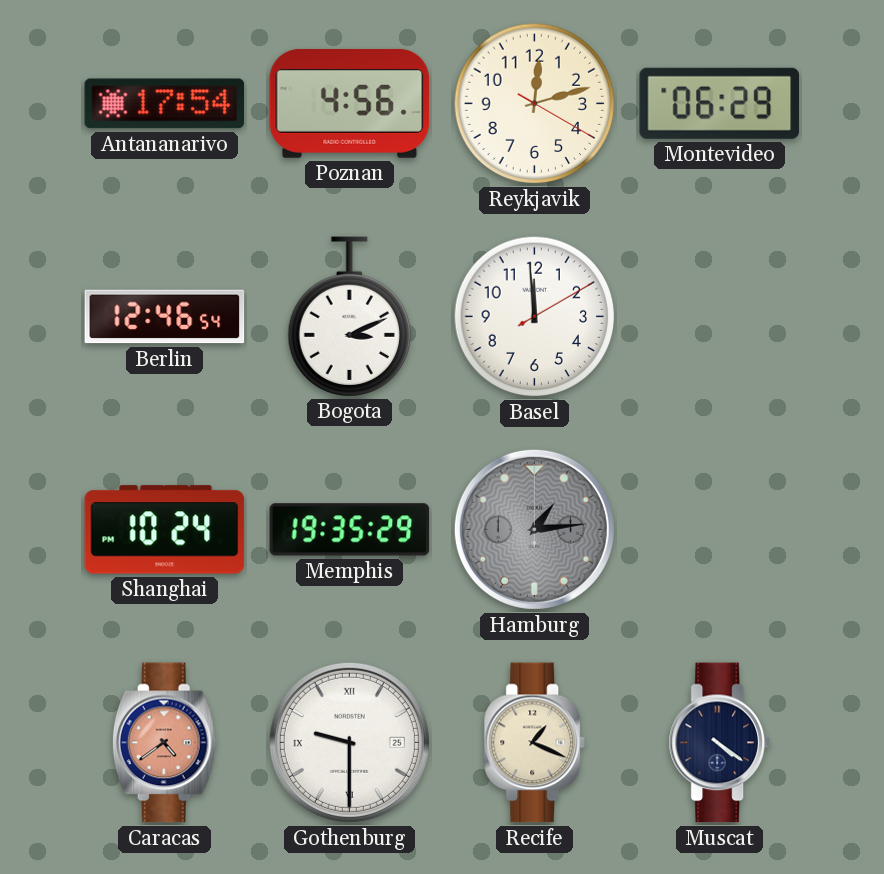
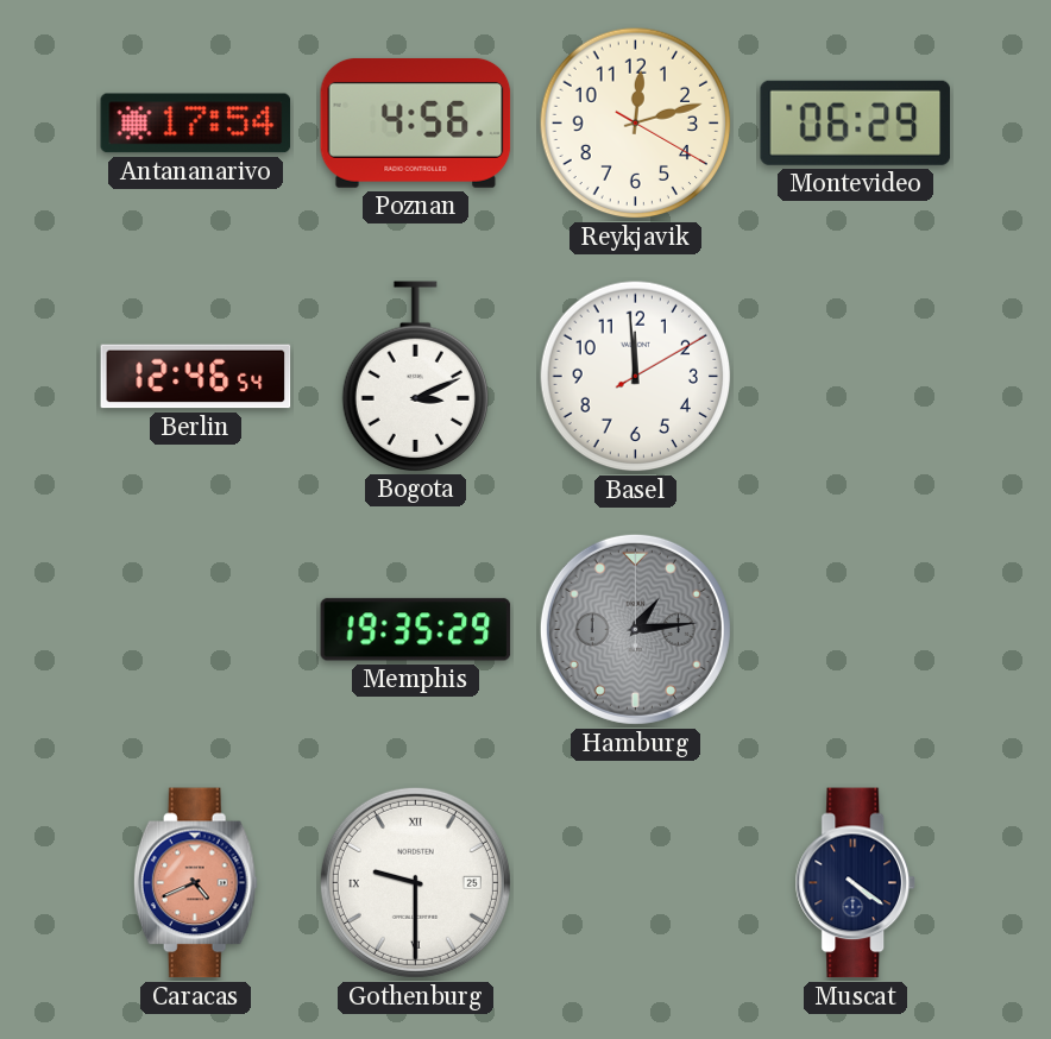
Shanghai: 10:24 -> none (165, 530)
Caracas: 4:39 -> 4:41 (195, 883)
Recife: 1:19 -> none (534, 743)
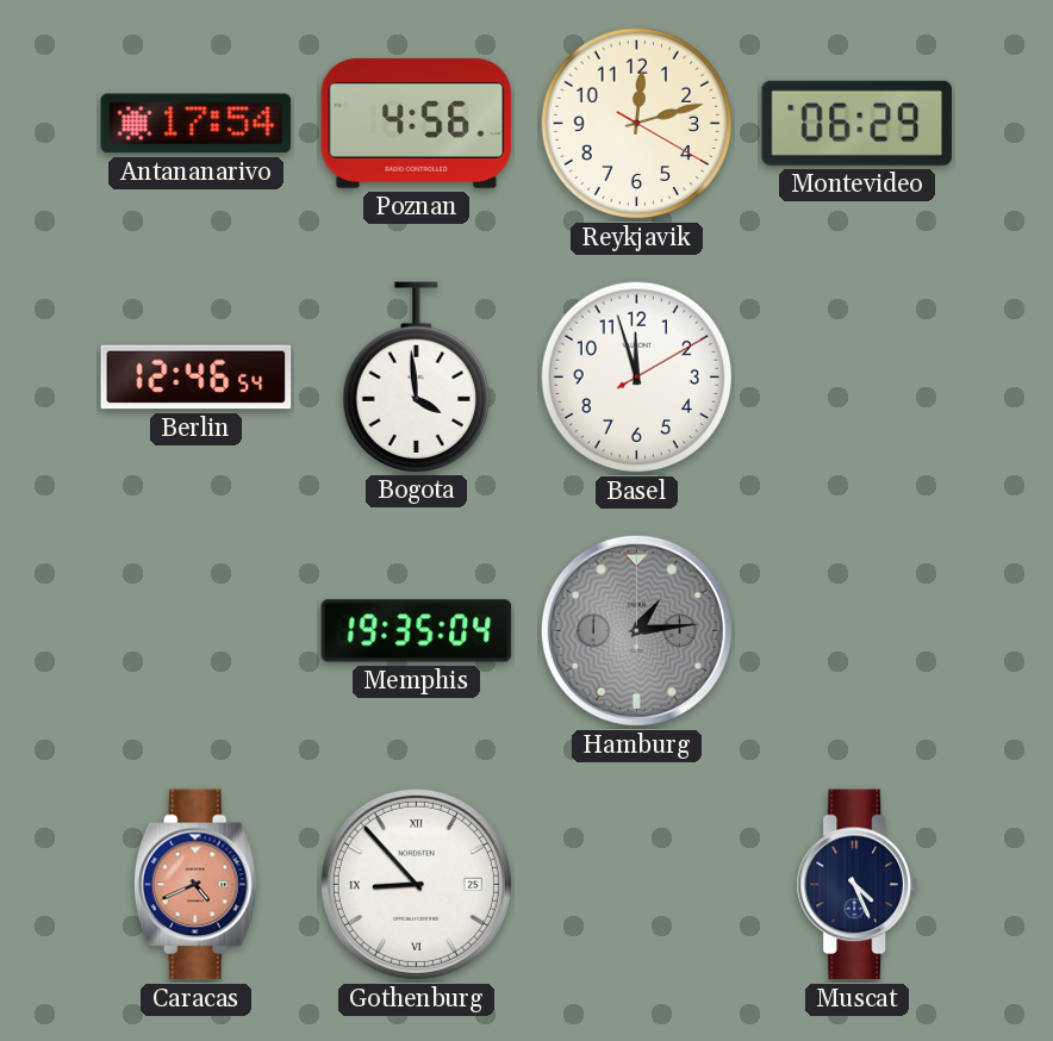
Bogota: 3:11 -> 3:59 (416, 376)
Basel: 11:59 -> 11:57 (637, 378)
Memphis: 19:35:29 -> 19:35:04 (417, 631)
Gothenburg: 9:30 -> 8:53 (416, 884)
Muscat: 4:21 -> 4:26 (856, 885)
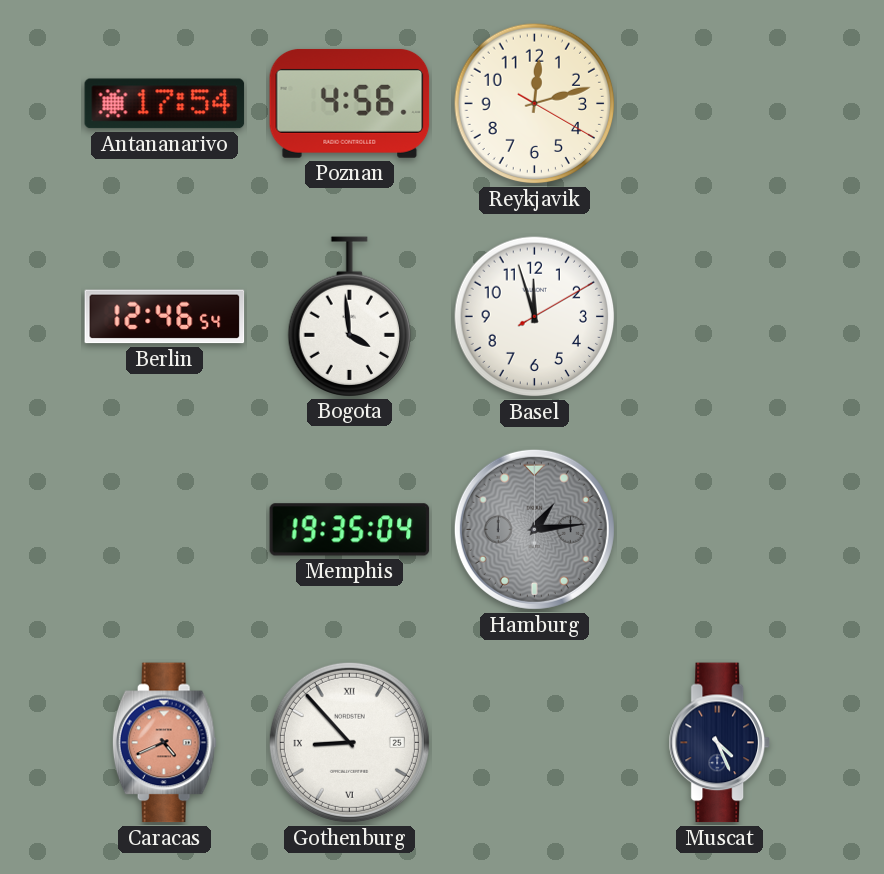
Montevideo: 06:29 -> none (856, 123)
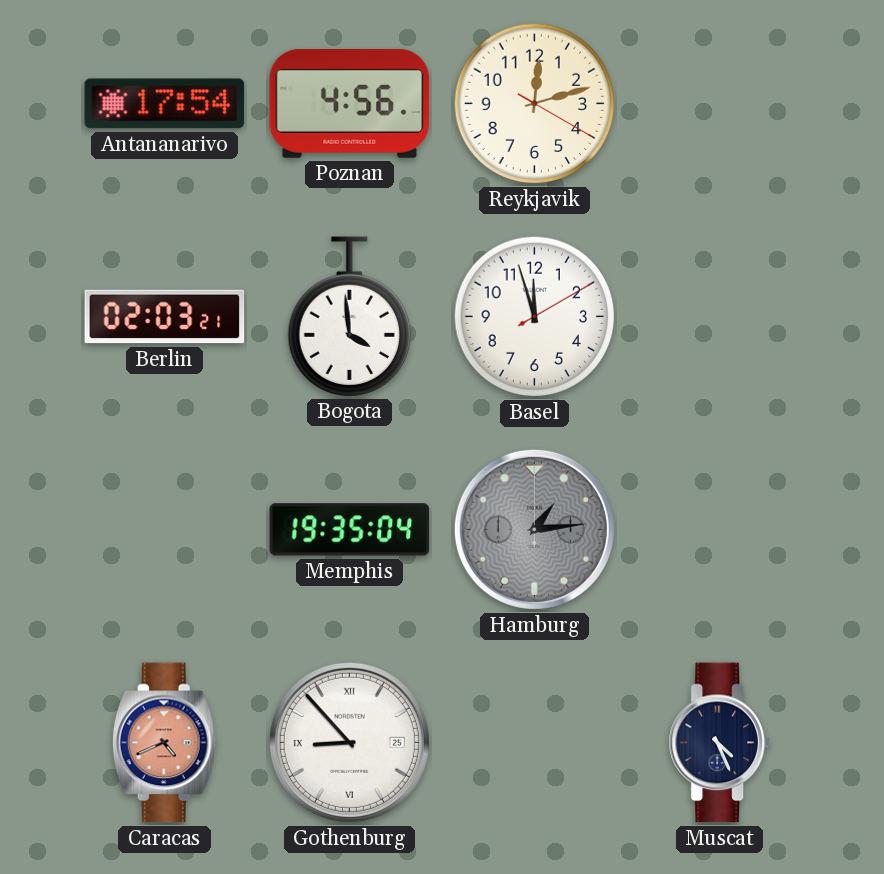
Berlin: 12:46 -> 02:03 (165, 317)
